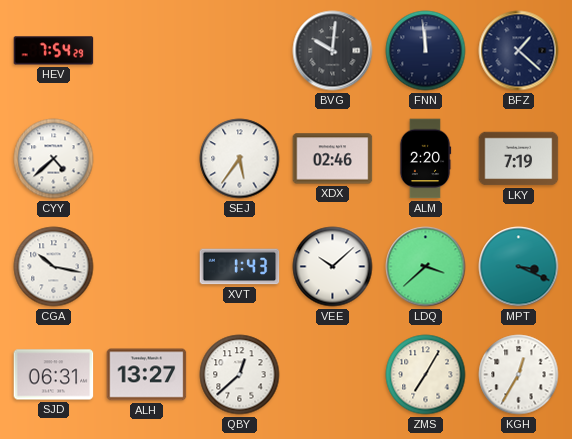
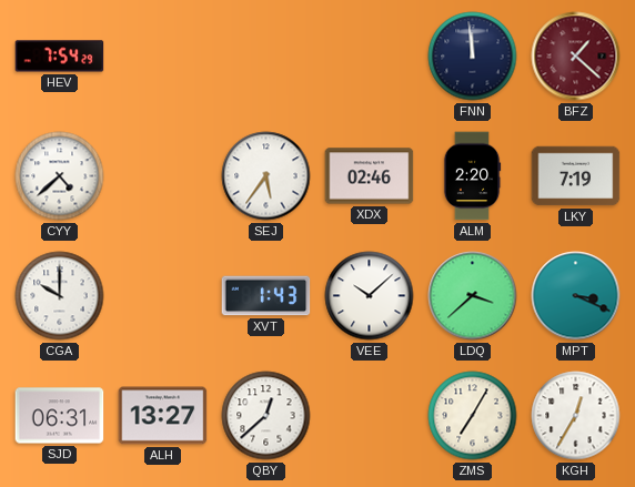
BVG: 10:01 -> none (333, 51)
BFZ dial: navy -> burgundy (576, 57)
CGA: 10:17 -> 10:00 (60, 296)
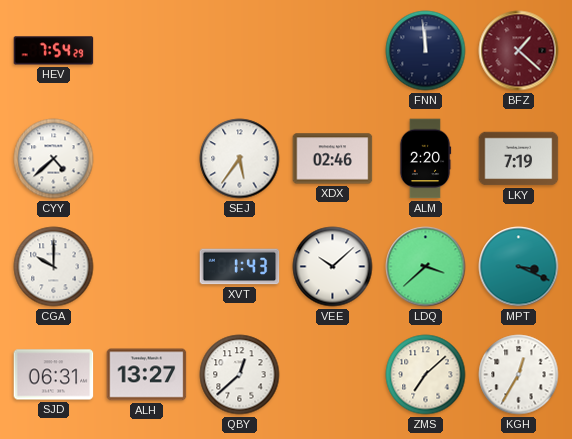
ZMS: 7:05 -> 7:08 (426, 375)
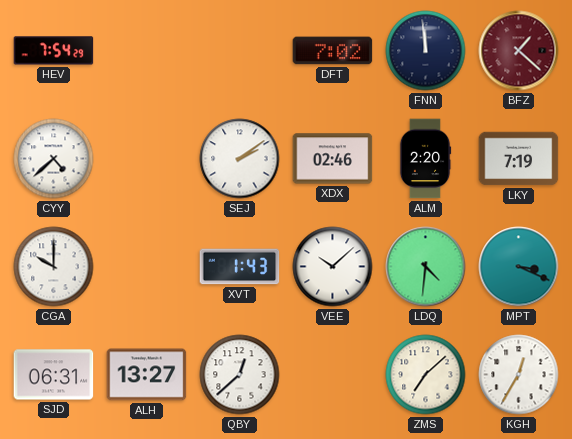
DFT: none -> 7:02 (333, 51)
SEJ: 5:36 -> 2:09 (240, 159)
LDQ: 3:38 -> 4:31 (426, 267)
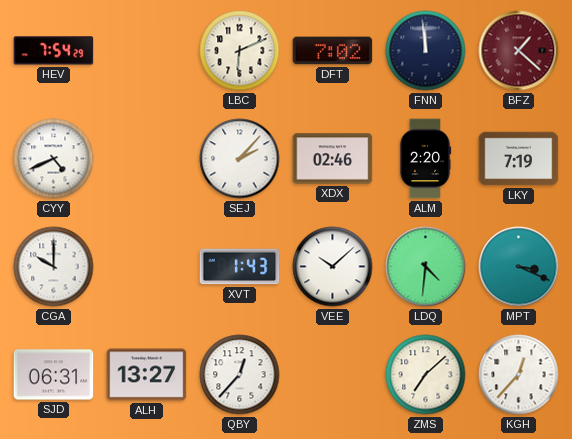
LBC: none -> 6:11 (240, 51)
CYY: 4:38 -> 4:41 (54, 159)
SEJ: 2:09 -> 2:07 (240, 159)
QBY: 12:38 -> 12:37 (240, 375)
KGH: 12:35 -> 12:37 (519, 375)
